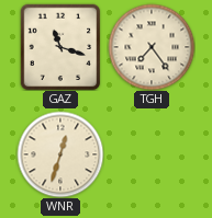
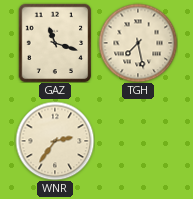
TGH: 7:24 -> 7:28 (138, 43)
WNR: 12:33 -> 2:36 (55, 141)
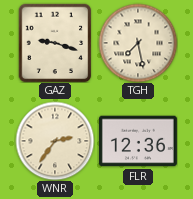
GAZ: 11:18 -> 9:18 (55, 43)
FLR: none -> 12:36 (138, 141)
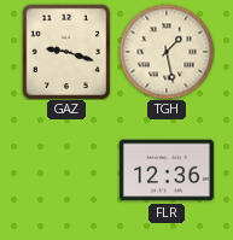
TGH: 7:28 -> 1:28 (167, 52)
WNR: 2:36 -> none (55, 141)
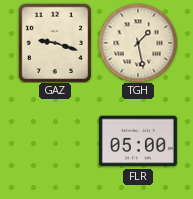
FLR: 12:36 -> 05:00 (138, 141)
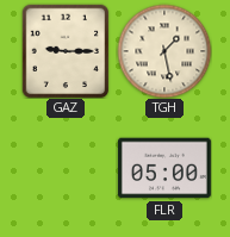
GAZ: 9:18 -> 9:15 (66, 51)
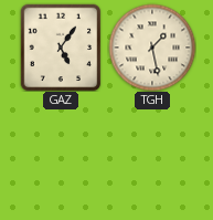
GAZ: 9:15 -> 5:06 (61, 48)
FLR: 05:00 -> none (164, 168)
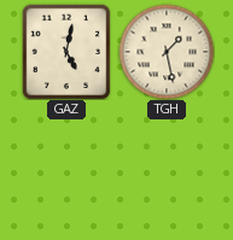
GAZ: 5:06 -> 5:02 (66, 52)
